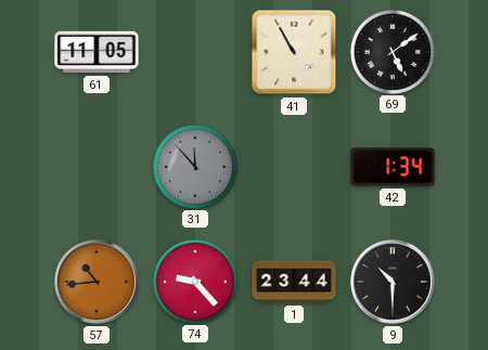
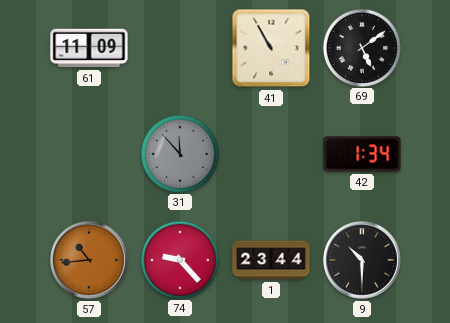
61: 11:05 -> 11:09 (89, 48)
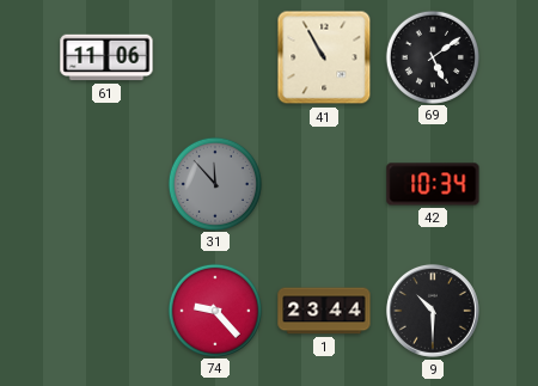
61: 11:09 -> 11:06 (106, 57)
42: 1:34 -> 10:34 (433, 184)
57: 10:44 -> none (89, 260)
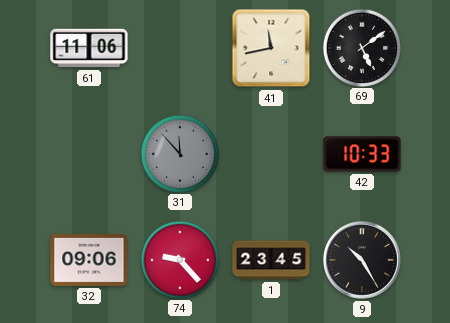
41: 10:55 -> 11:43 (271, 48)
42: 10:34 -> 10:33 (362, 154)
32: none -> 09:06 (89, 260)
1: 23:44 -> 23:45 (271, 260)
9: 10:30 -> 10:25 (362, 260)
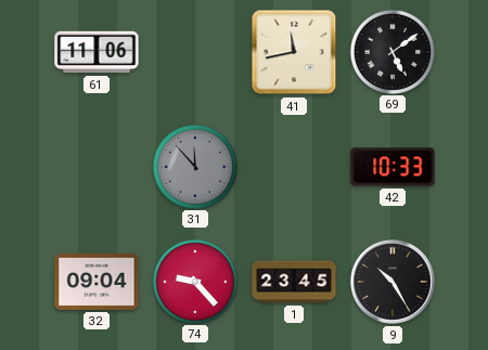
32: 09:06 -> 09:04 (97, 282)
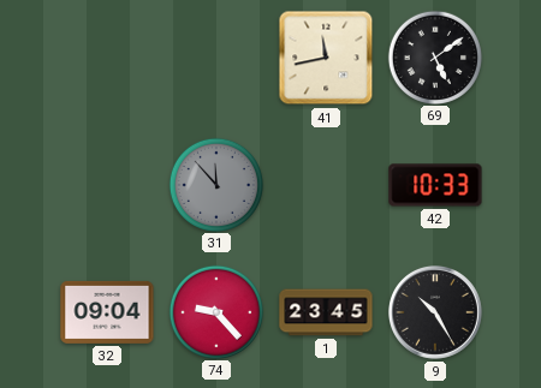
61: 11:06 -> none (97, 52)
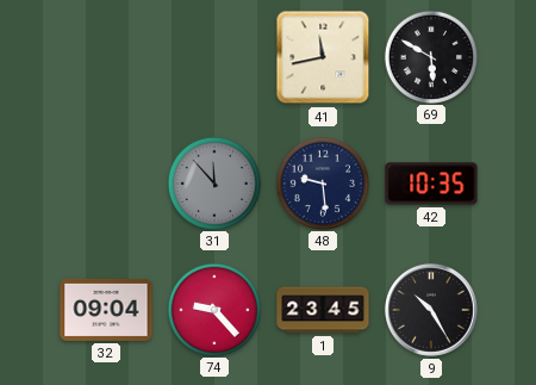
69: 5:09 -> 5:50 (430, 56)
48: none -> 9:29 (322, 182)
42: 10:33 -> 10:35 (431, 184)
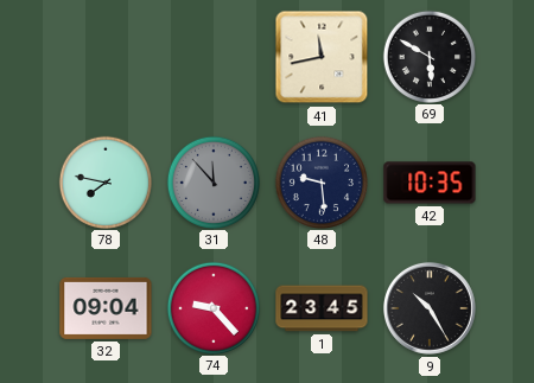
78: none -> 7:47 (104, 181)
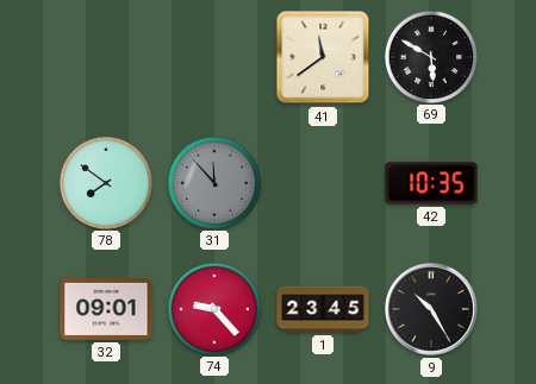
41: 11:43 -> 11:39 (323, 57)
78: 7:47 -> 7:51 (105, 182)
48: 9:29 -> none (320, 181)
32: 09:04 -> 09:01 (106, 309)
